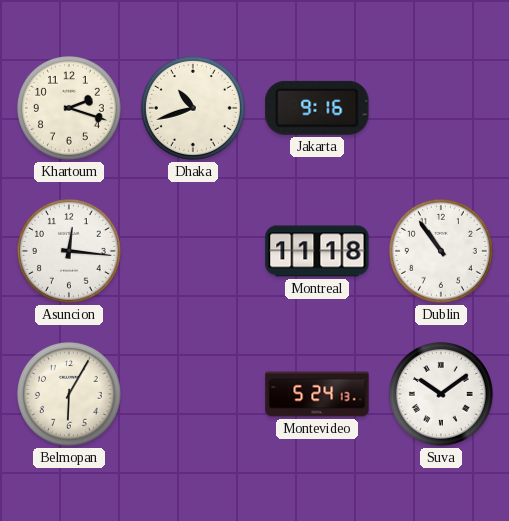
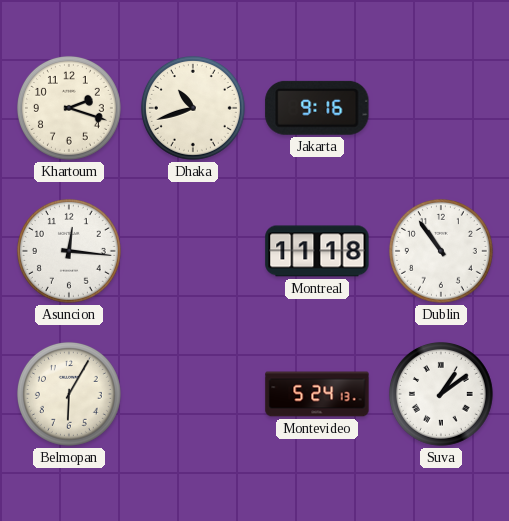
Suva: 10:09 -> 1:09 (441, 394)
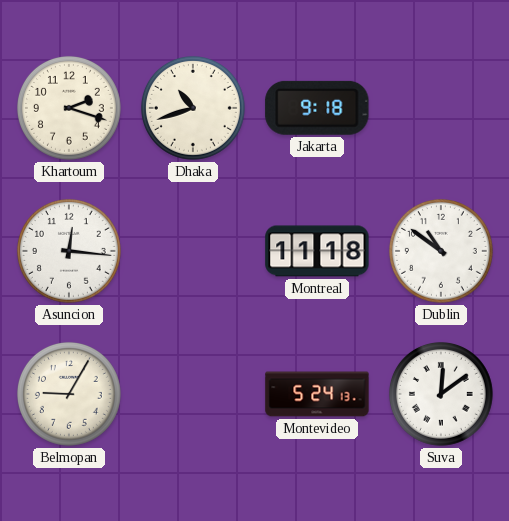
Jakarta: 9:16 -> 9:18 (317, 108)
Dublin: 10:54 -> 10:51 (441, 251)
Belmopan: 6:05 -> 9:05 (69, 394)
Suva: 1:09 -> 12:09 (441, 394)
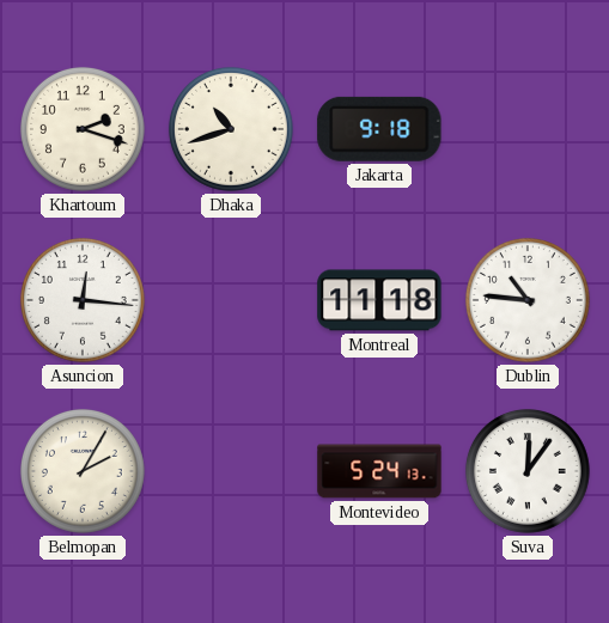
Dublin: 10:51 -> 10:46 (528, 300)
Belmopan: 9:05 -> 2:05 (83, 471)
Suva: 12:09 -> 12:06 (528, 471)
